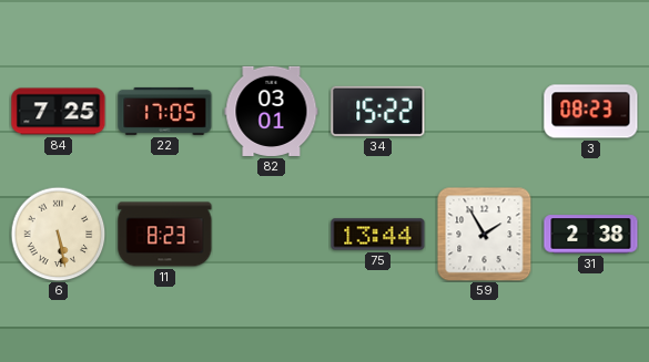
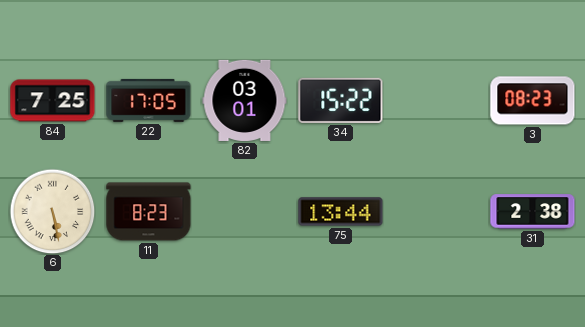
59: 1:55 -> none (484, 234)
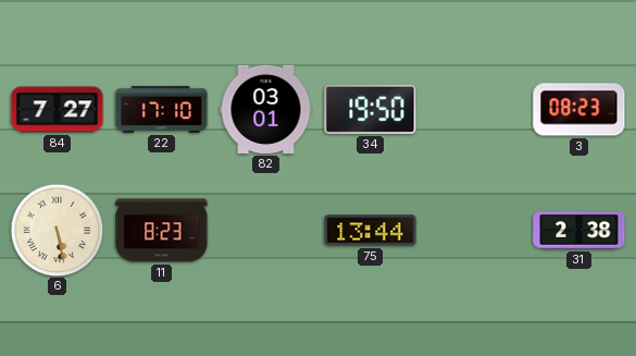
84: 7:25 -> 7:27 (58, 110)
22: 17:05 -> 17:10 (162, 109)
34: 15:22 -> 19:50 (371, 109)
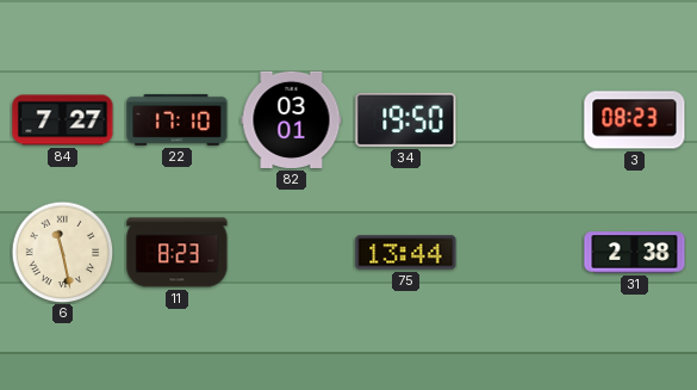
6: 5:28 -> 11:28 (62, 252)
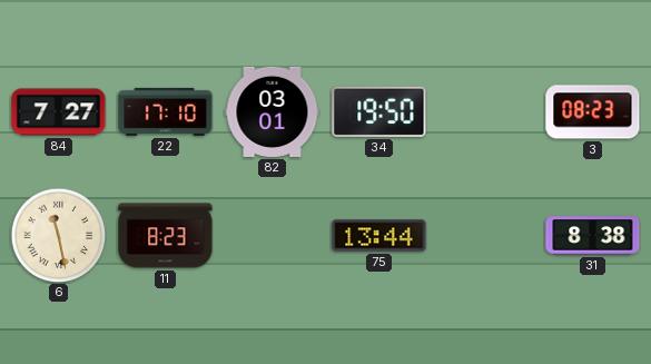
31: 2:38 -> 8:38 (593, 236)
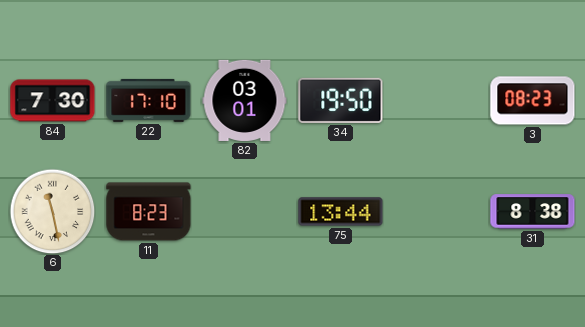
84: 7:27 -> 7:30 (53, 101)
